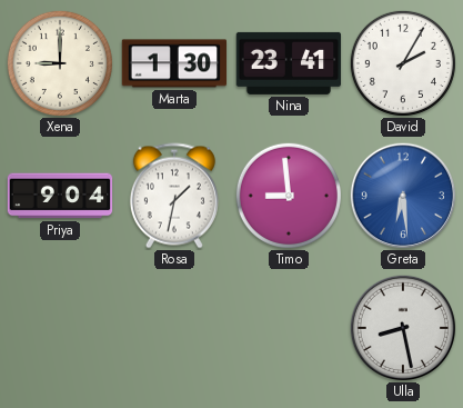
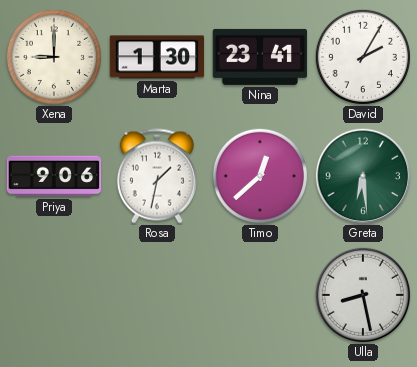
Priya: 9:04 -> 9:06 (54, 176)
Timo: 8:59 -> 12:38 (260, 176)
Greta dial: blue -> green (363, 176)
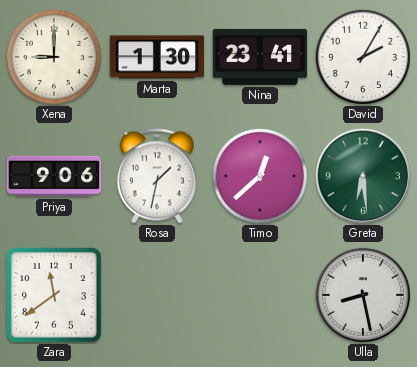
Zara: none -> 11:39 (55, 296)
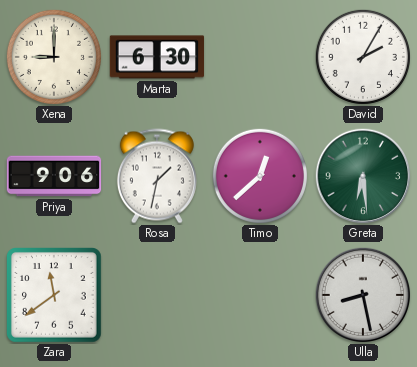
Marta: 1:30 -> 6:30 (157, 57)
Nina: 23:41 -> none (260, 57)
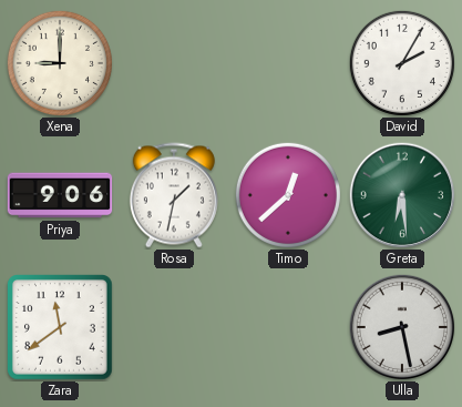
Marta: 6:30 -> none (157, 57)
